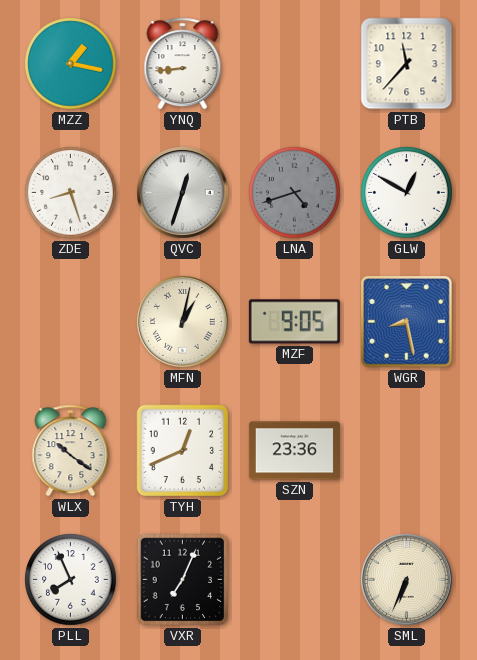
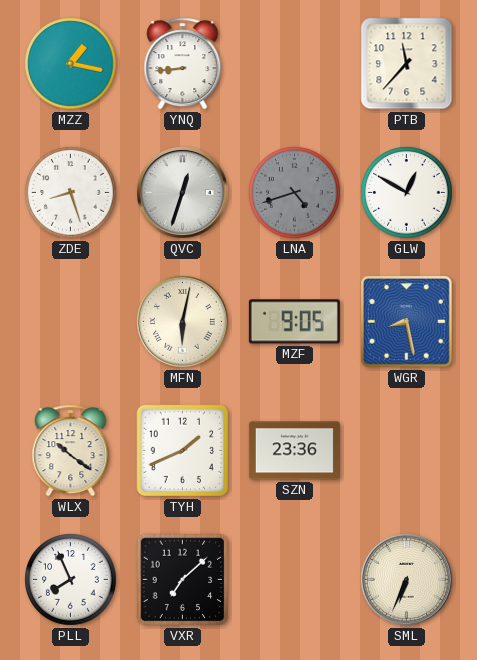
MFN: 1:02 -> 6:02 (183, 322)
TYH: 12:41 -> 1:41 (183, 451)
VXR: 7:04 -> 7:08 (183, 580)
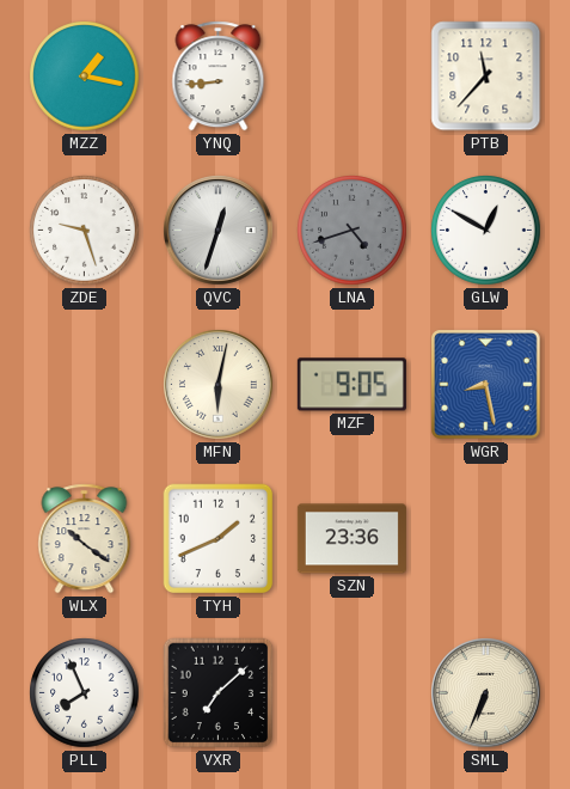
ZDE: 8:27 -> 9:27 (85, 231)
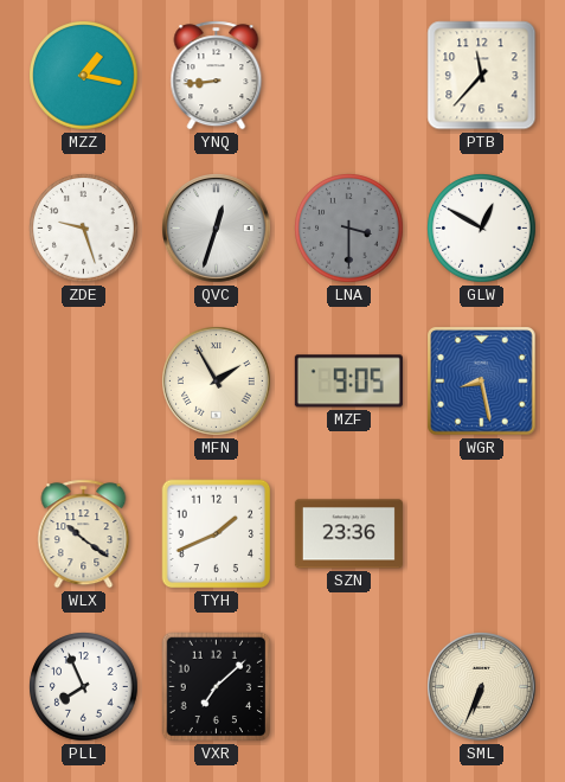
LNA: 4:42 -> 3:30 (349, 229)
MFN: 6:02 -> 1:55 (217, 382)
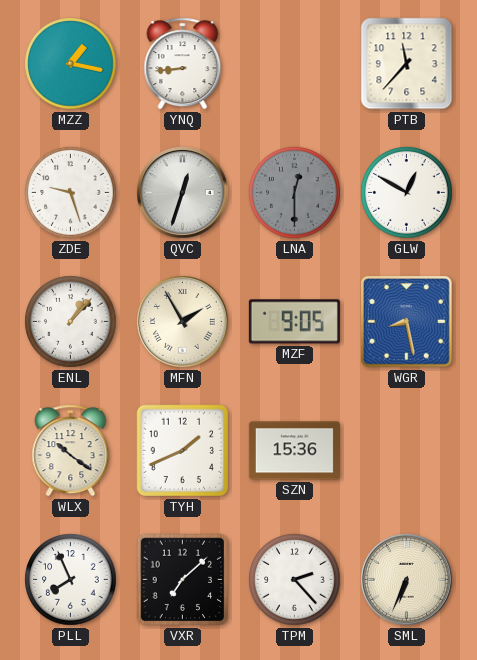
LNA: 3:30 -> 12:30 (295, 193)
ENL: none -> 1:07 (71, 322)
SZN: 23:36 -> 15:36 (294, 451)
TPM: none -> 2:23 (295, 580)
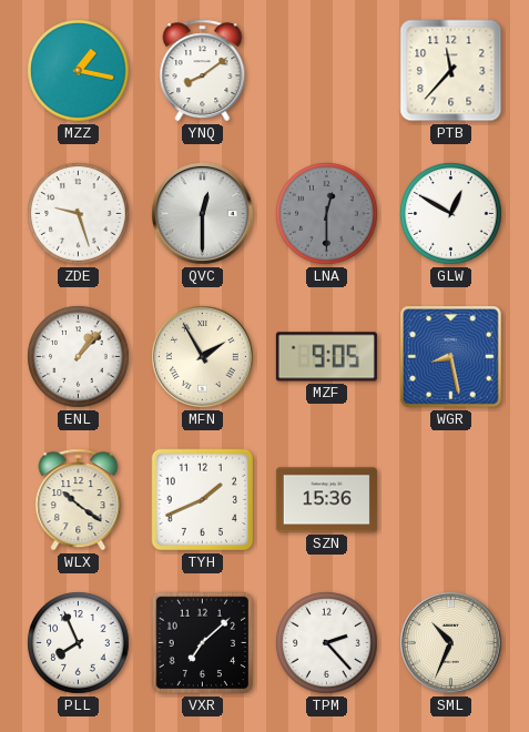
YNQ: 8:44 -> 8:09 (203, 71)
QVC: 12:33 -> 12:30 (203, 214)
SML: 6:34 -> 10:34 (451, 643)
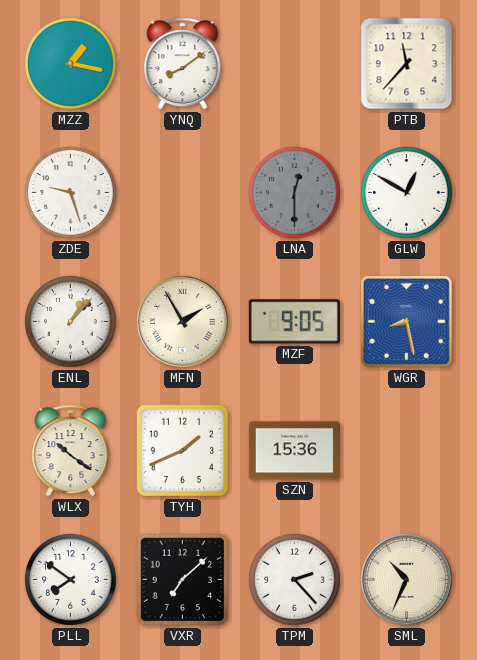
QVC: 12:30 -> none (203, 214)
PLL: 7:56 -> 7:51 (71, 580)
